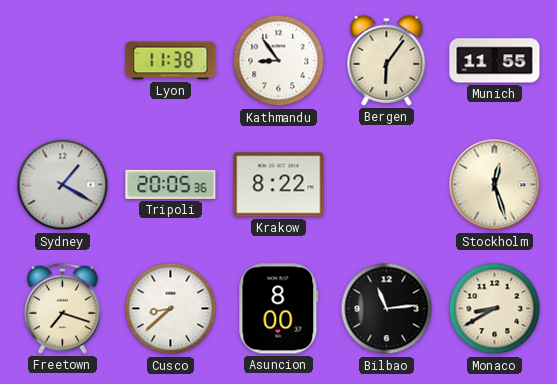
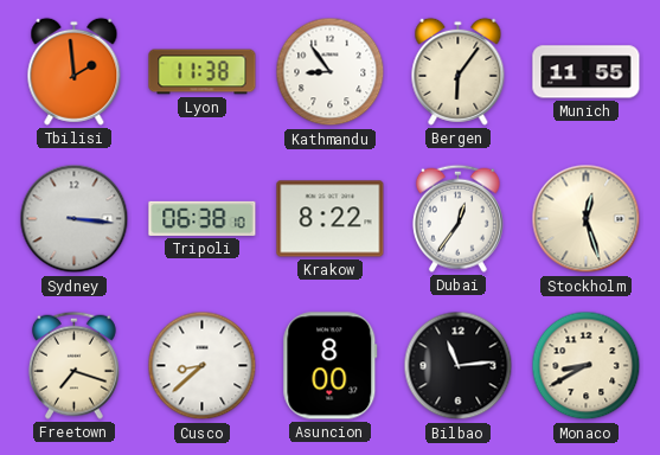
Tbilisi: none -> 1:59 (75, 71)
Sydney: 1:20 -> 3:16 (75, 219)
Tripoli: 20:05 -> 06:38 (203, 218)
Dubai: none -> 12:36 (457, 218)
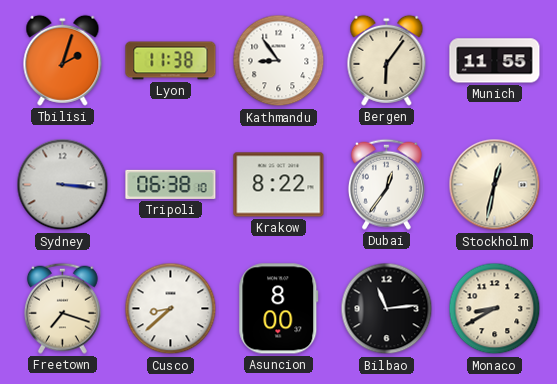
Tbilisi: 1:59 -> 2:03 (63, 60)
Stockholm: 12:27 -> 12:32 (495, 185)
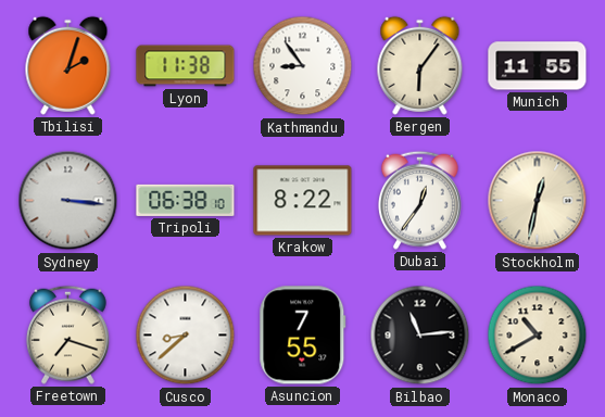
Asuncion: 8:00 -> 7:55 (303, 336)
Monaco: 8:40 -> 10:40 (538, 336)
